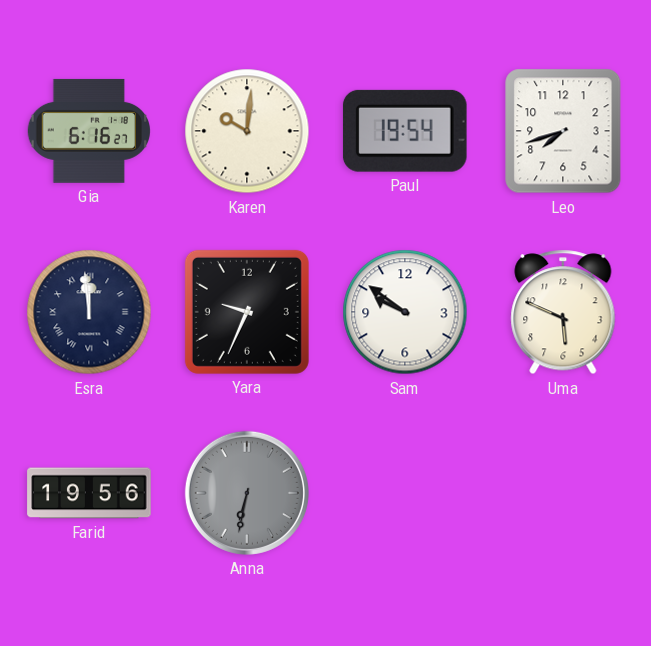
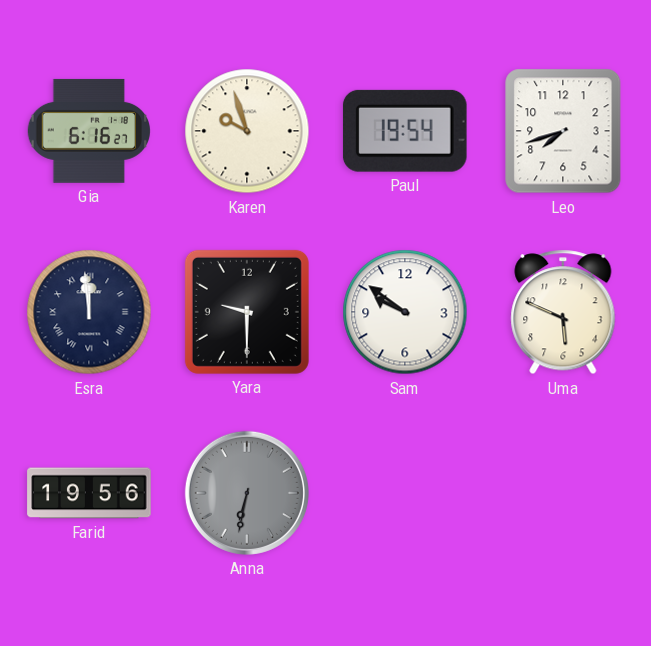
Karen: 10:01 -> 9:57 (247, 131)
Yara: 9:34 -> 9:30 (247, 312)
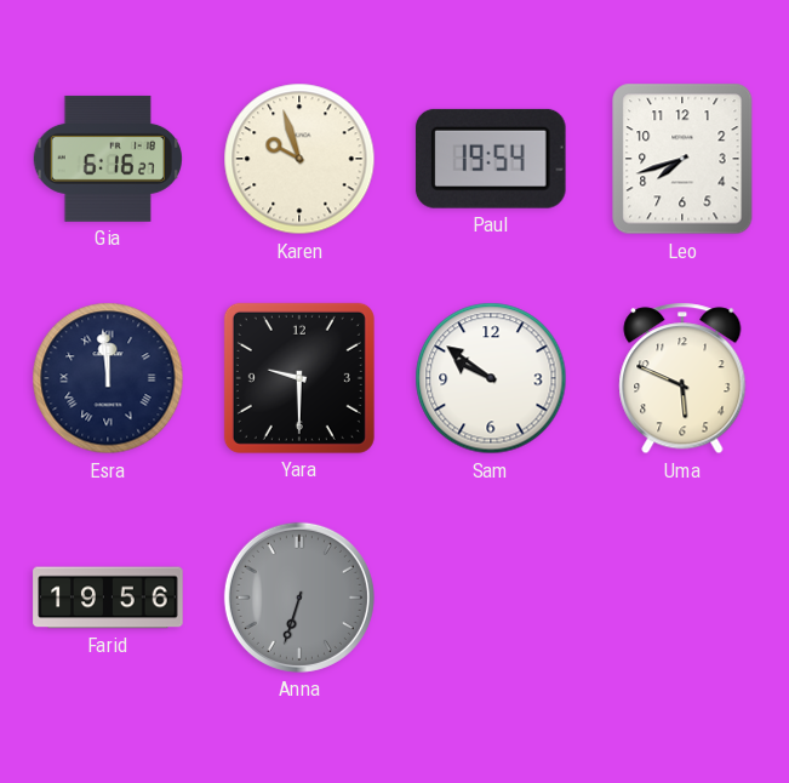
Anna: 6:32 -> 6:33 (299, 598)
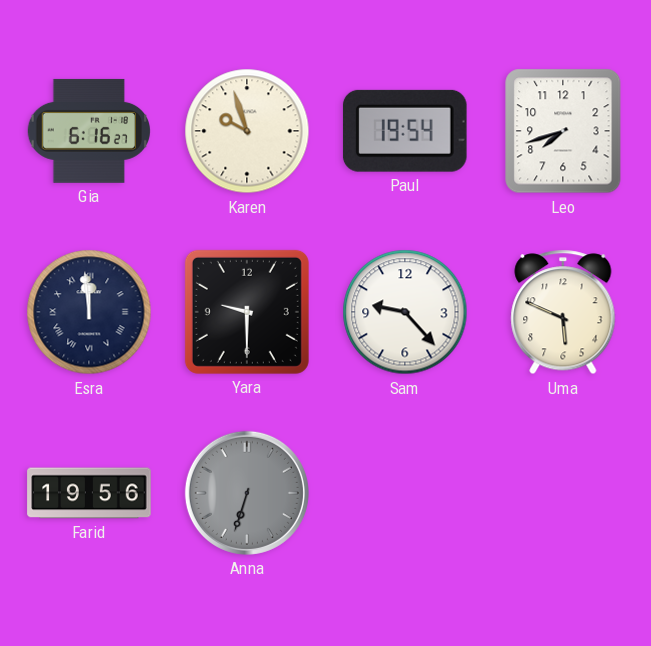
Sam: 9:51 -> 9:23 (405, 312)
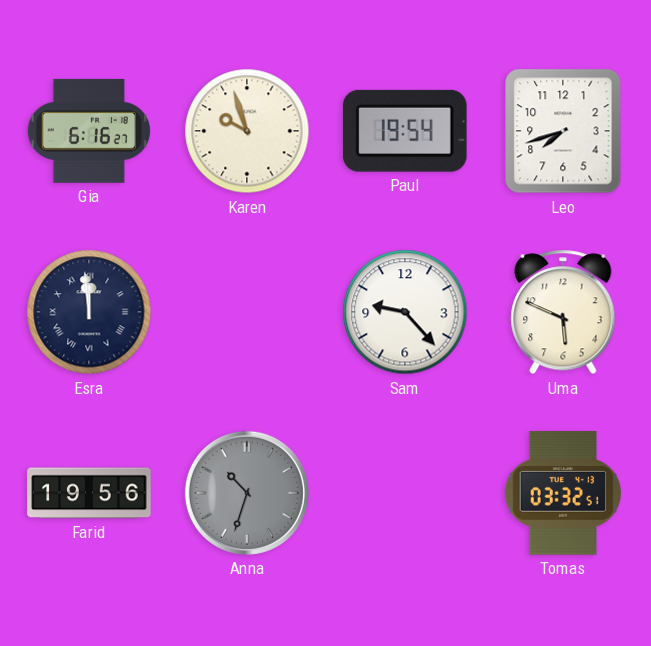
Yara: 9:30 -> none (247, 312)
Anna: 6:33 -> 10:33 (247, 493)
Tomas: none -> 03:32 (563, 493)
